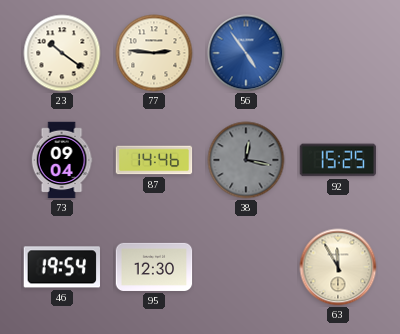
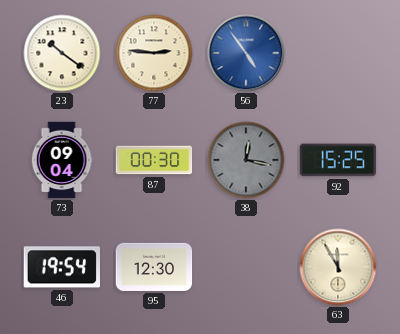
87: 14:46 -> 00:30 (154, 160)
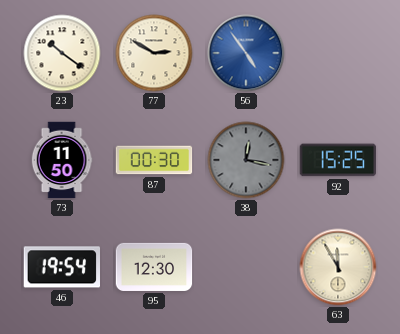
77: 2:46 -> 2:50 (154, 53)
73: 09:04 -> 11:50 (62, 160)
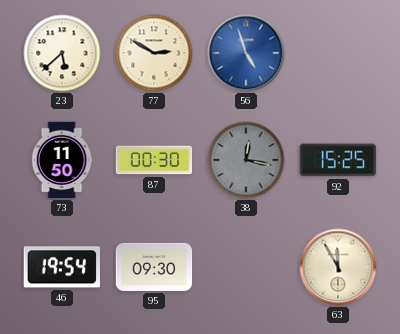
23: 10:21 -> 5:38 (62, 53)
56: 4:54 -> 4:57 (246, 53)
95: 12:30 -> 09:30 (154, 267)
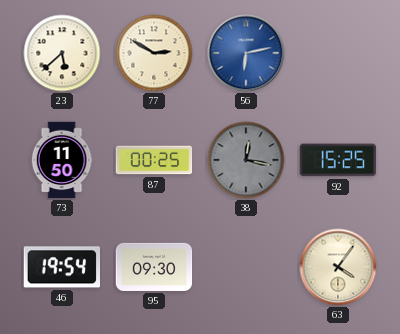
56: 4:57 -> 6:13 (246, 53)
87: 00:30 -> 00:25 (154, 160)
63: 11:55 -> 4:06 (338, 267)
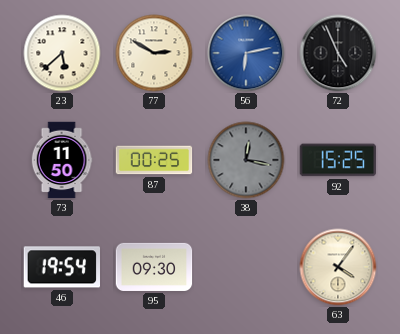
72: none -> 4:56 (338, 53)
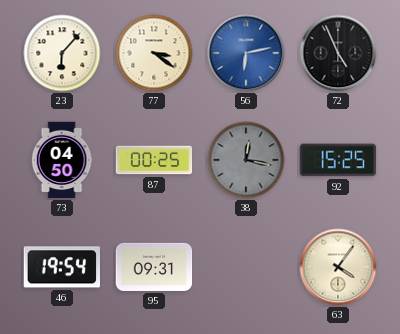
23: 5:38 -> 6:07 (62, 53)
77: 2:50 -> 3:21 (154, 53)
73: 11:50 -> 04:50 (62, 160)
95: 09:30 -> 09:31 (154, 267)
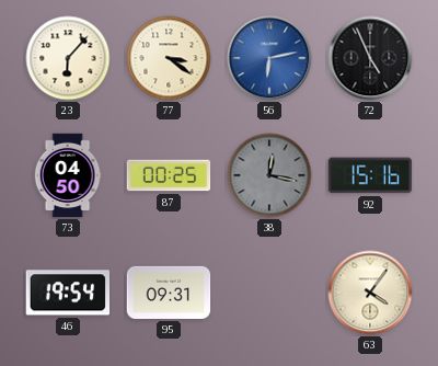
92: 15:25 -> 15:16 (370, 175)
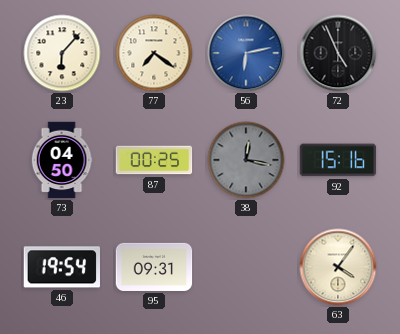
77: 3:21 -> 7:21 (154, 53)
